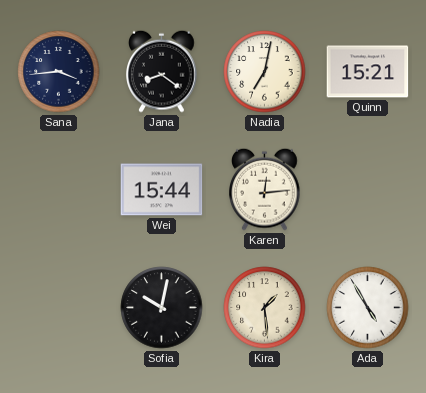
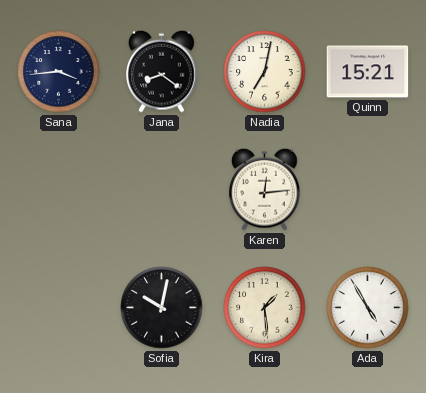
Wei: 15:44 -> none (162, 190)
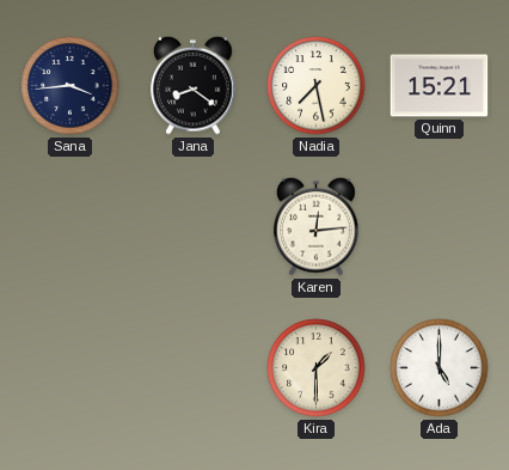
Nadia: 7:02 -> 7:28 (317, 86)
Sofia: 10:02 -> none (162, 308)
Kira: 1:29 -> 1:30 (317, 368)
Ada: 4:55 -> 5:00 (440, 368)
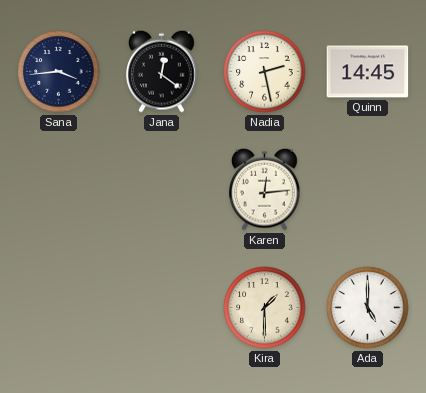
Jana: 8:21 -> 12:21 (162, 71)
Nadia: 7:28 -> 2:28 (265, 72)
Quinn: 15:21 -> 14:45 (368, 72)
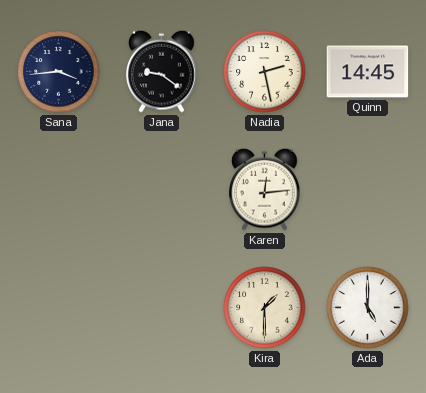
Jana: 12:21 -> 9:21 (162, 71)
